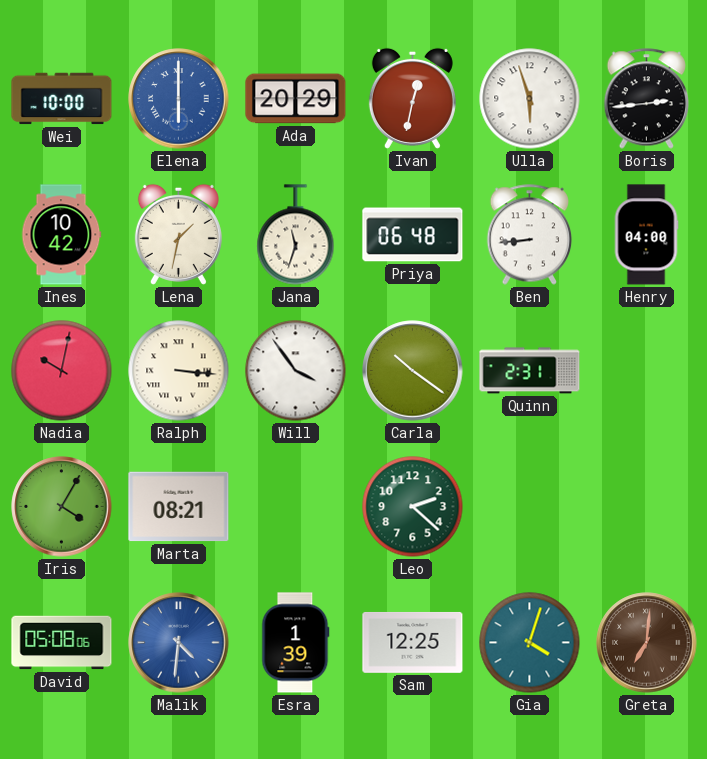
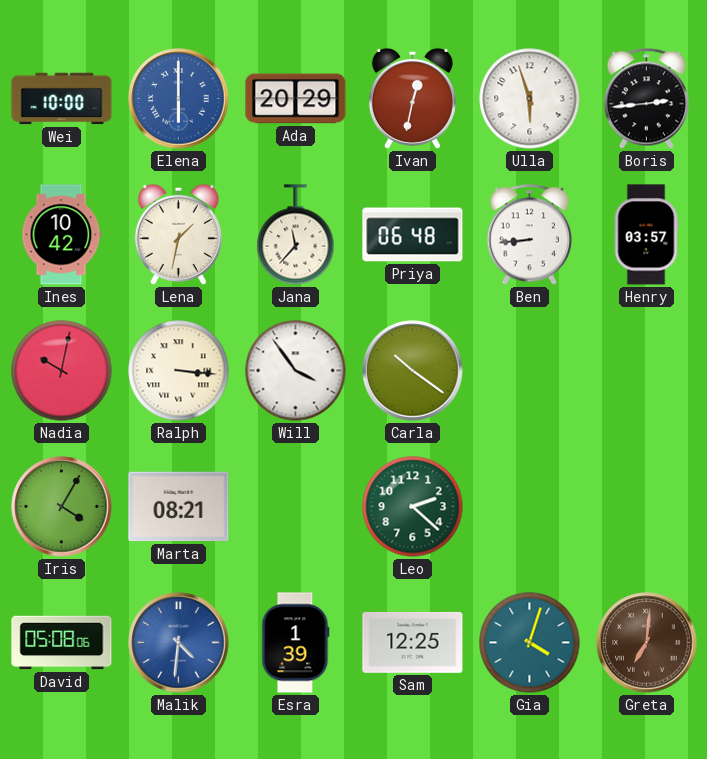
Jana: 11:33 -> 11:37 (296, 235)
Henry: 04:00 -> 03:57 (646, 235)
Quinn: 2:31 -> none (530, 371)
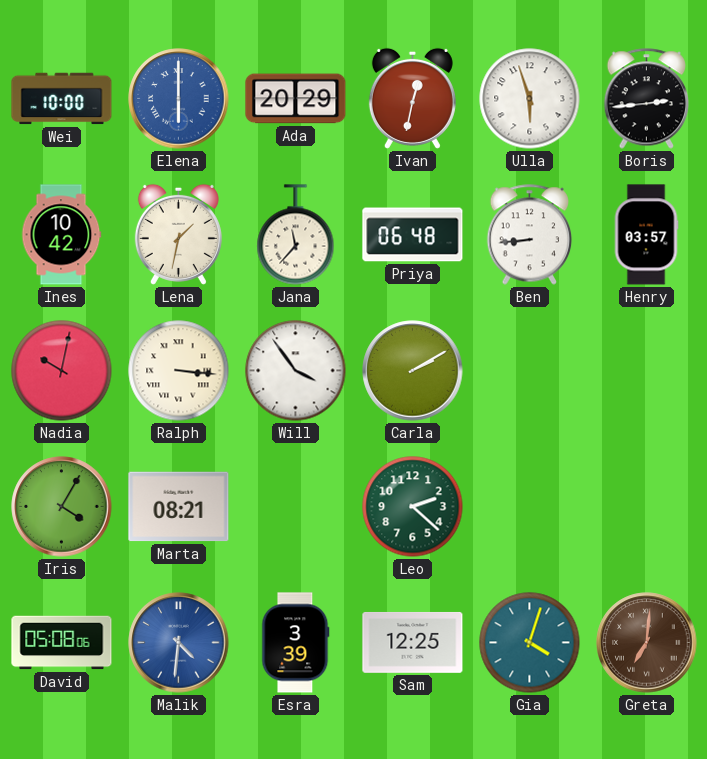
Carla: 10:21 -> 2:10 (413, 371)
Esra: 1:39 -> 3:39 (296, 643)
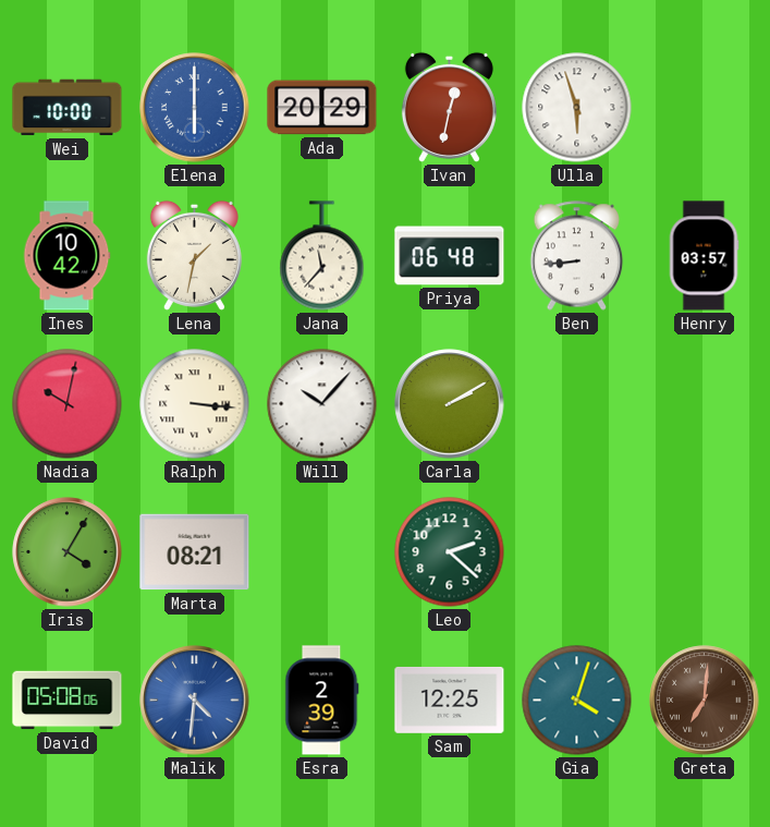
Boris: 2:44 -> none (647, 99)
Will: 3:54 -> 10:07 (322, 404)
Esra: 3:39 -> 2:39 (322, 701)
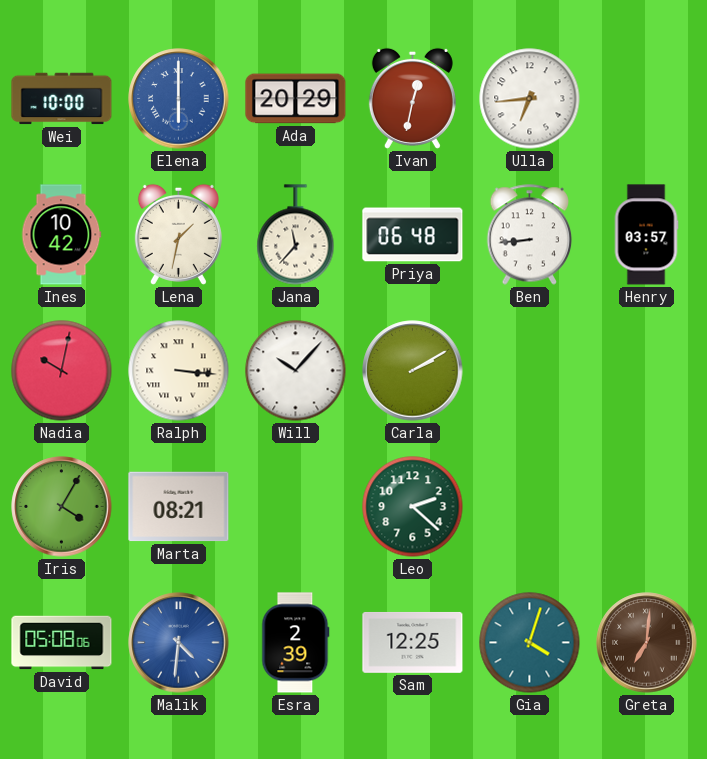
Ulla: 5:57 -> 6:44 (530, 99)
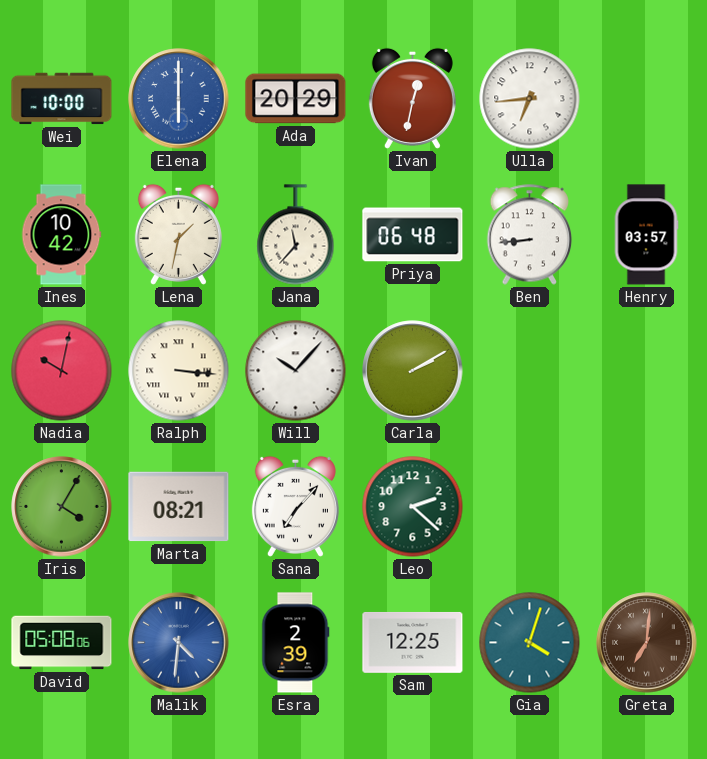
Sana: none -> 7:07 (295, 506)
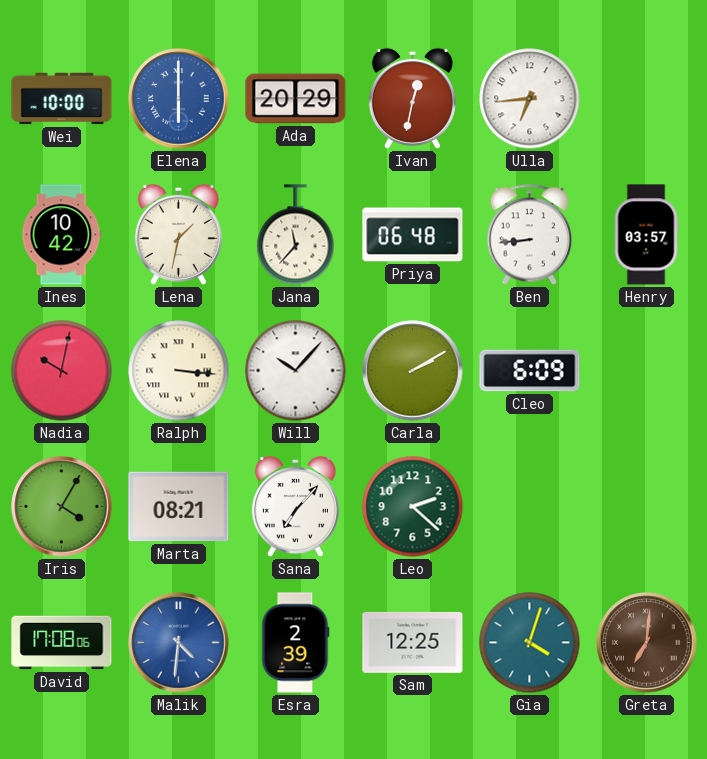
Cleo: none -> 6:09 (530, 371)
David: 05:08 -> 17:08 (62, 643)
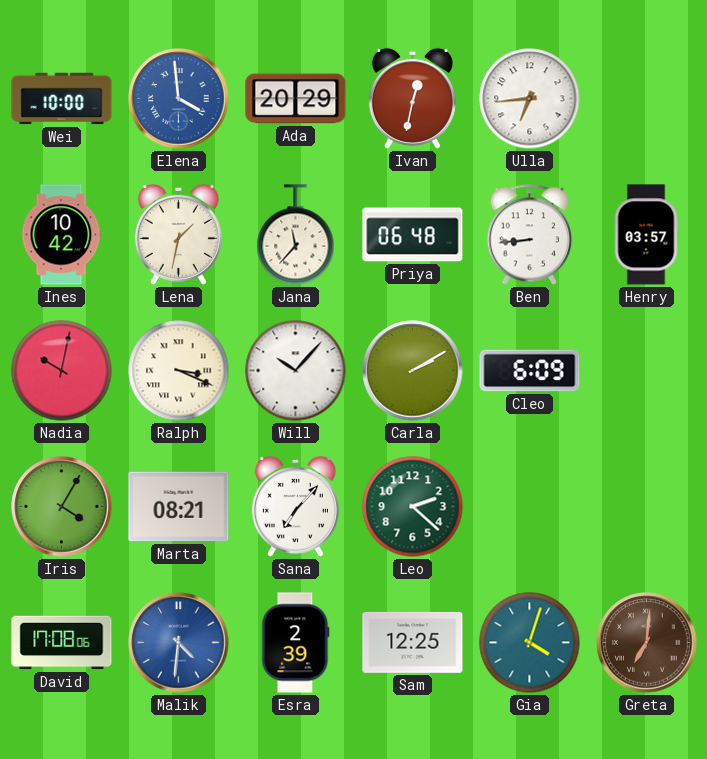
Elena: 6:00 -> 3:59 (179, 99)
Ralph: 3:16 -> 3:19 (179, 371)
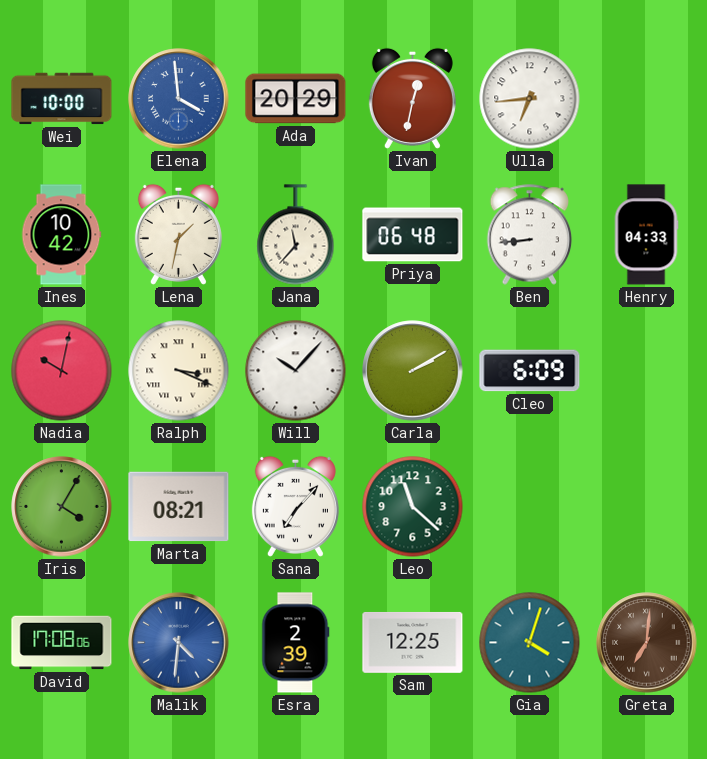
Henry: 03:57 -> 04:33 (646, 235)
Leo: 2:22 -> 11:22 (413, 507)
